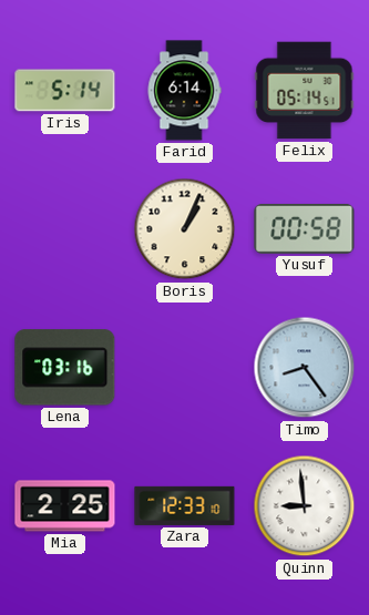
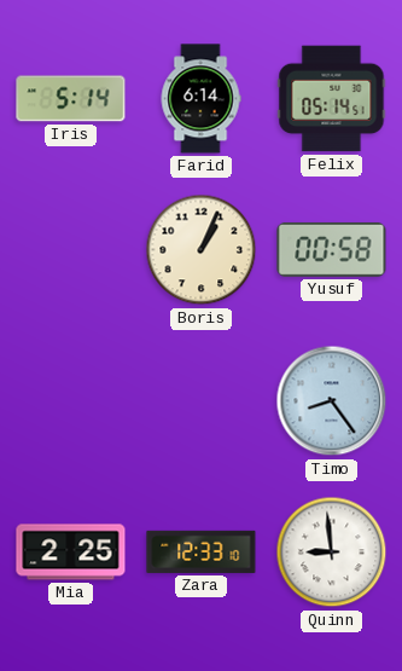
Lena: 03:16 -> none (65, 368)
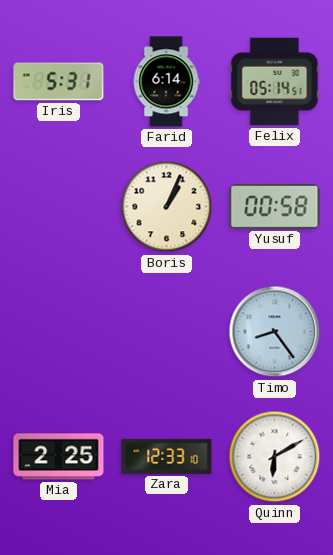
Iris: 5:14 -> 5:31 (59, 82)
Quinn: 8:59 -> 6:10 (275, 457)
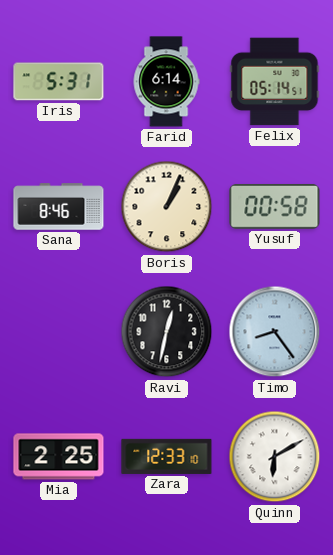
Sana: none -> 8:46 (59, 207)
Ravi: none -> 12:32 (167, 332)
